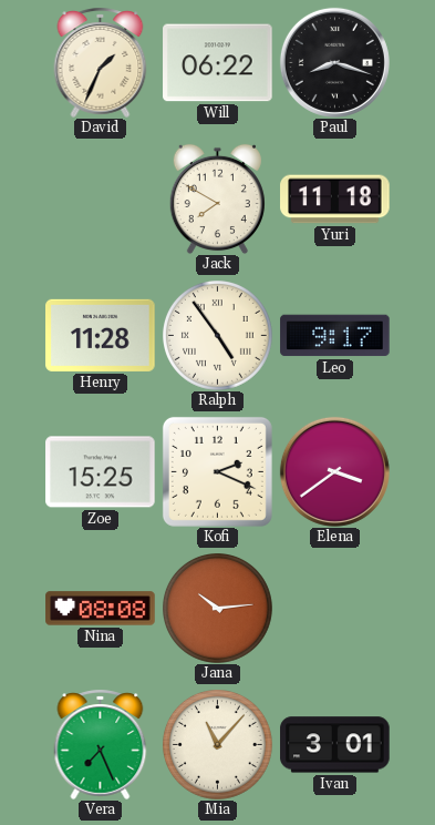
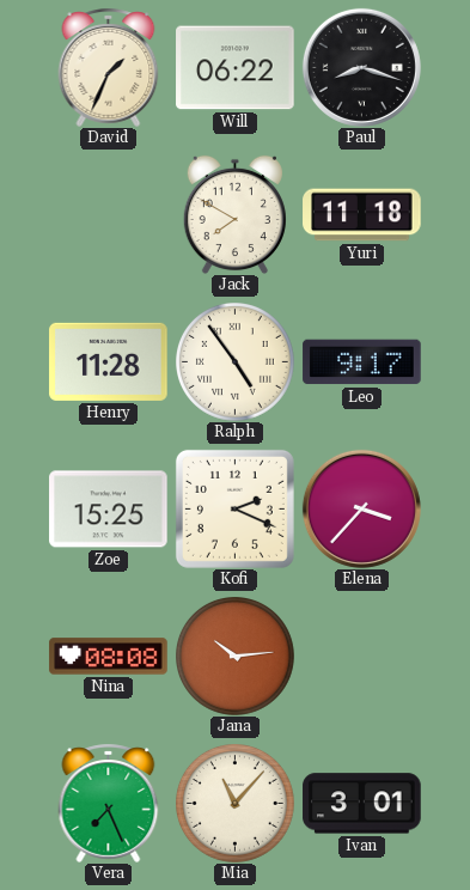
Elena: 3:39 -> 3:37 (361, 508)
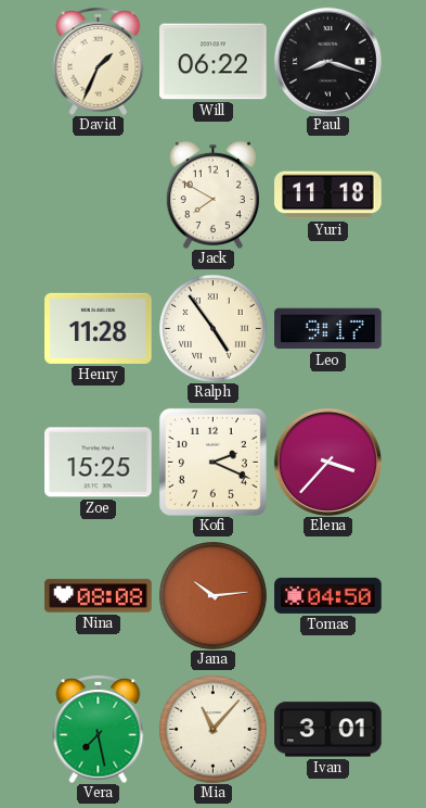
Tomas: none -> 04:50 (328, 595)
Vera: 7:26 -> 7:28 (99, 729)
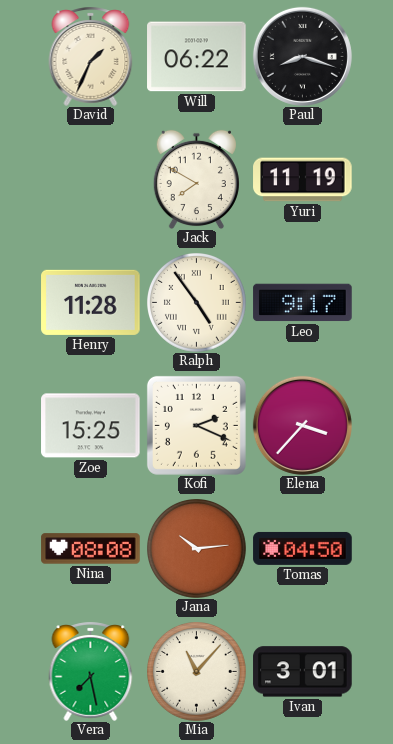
Yuri: 11:18 -> 11:19 (303, 180)
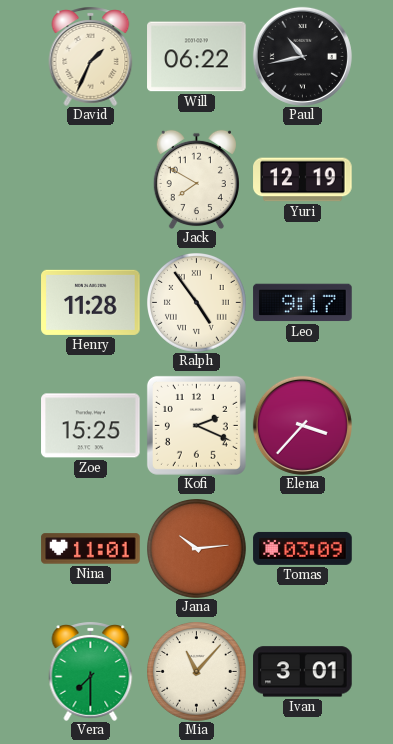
Paul: 8:18 -> 10:43 (302, 56)
Yuri: 11:19 -> 12:19 (303, 180)
Nina: 08:08 -> 11:01 (91, 549)
Tomas: 04:50 -> 03:09 (303, 548)
Vera: 7:28 -> 7:30 (91, 671)
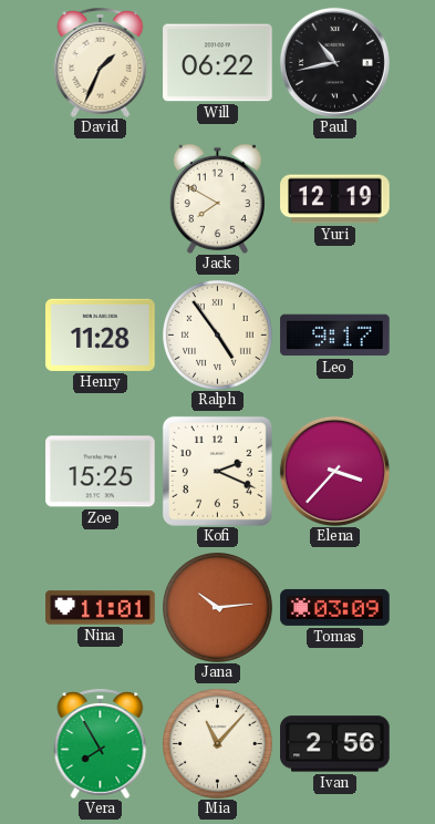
Vera: 7:30 -> 7:55 (101, 743)
Ivan: 3:01 -> 2:56 (335, 744)
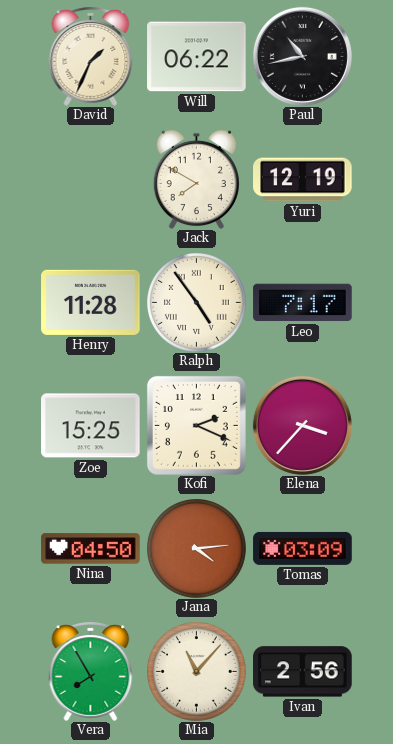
Leo: 9:17 -> 7:17 (303, 303)
Nina: 11:01 -> 04:50 (91, 549)
Jana: 10:14 -> 4:14 (197, 549)
